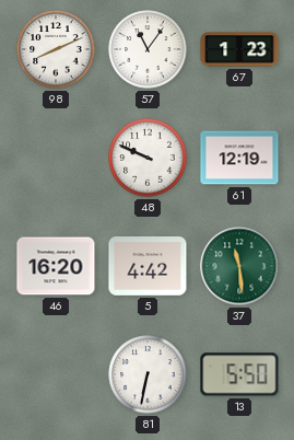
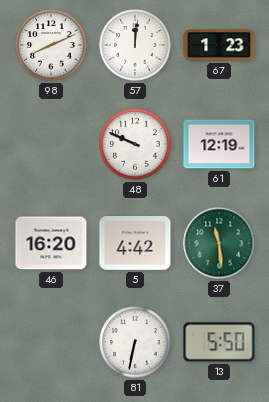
57: 11:06 -> 12:01 (135, 45)
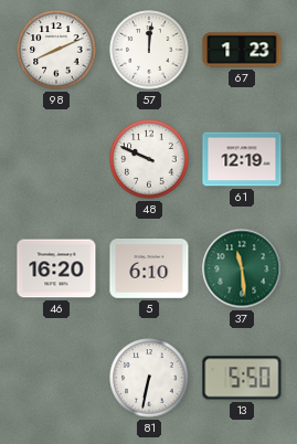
5: 4:42 -> 6:10 (149, 269)
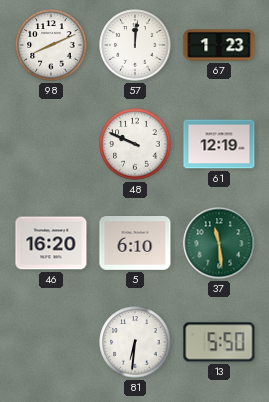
81: 6:32 -> 6:31 (135, 342)
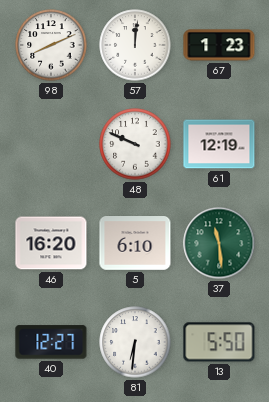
40: none -> 12:27 (51, 342)
